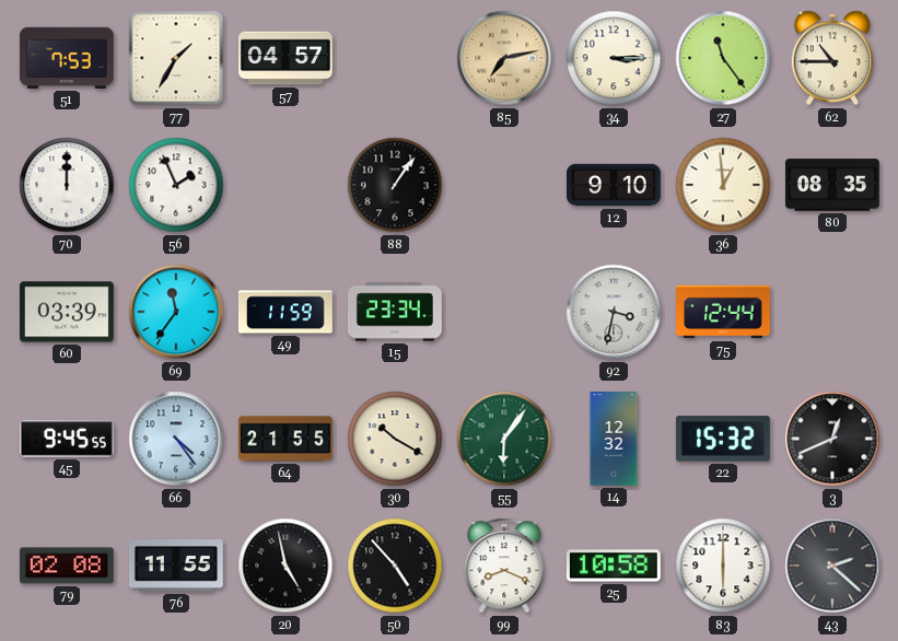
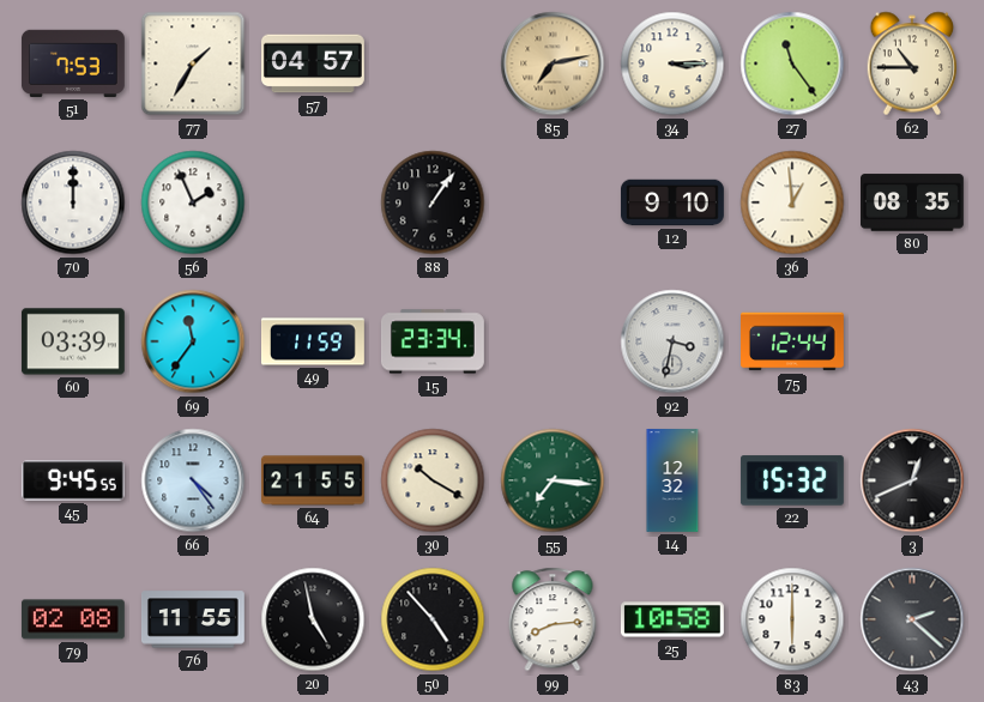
55: 6:06 -> 7:16 (553, 480)
99: 8:19 -> 8:14 (553, 619)
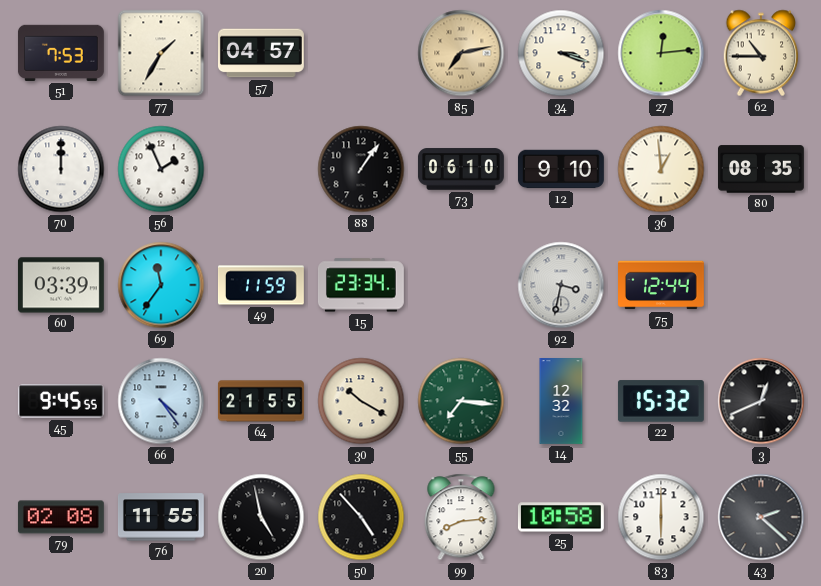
34: 3:15 -> 3:18 (561, 53)
27: 11:24 -> 12:14 (661, 53)
73: none -> 06:10 (461, 169)
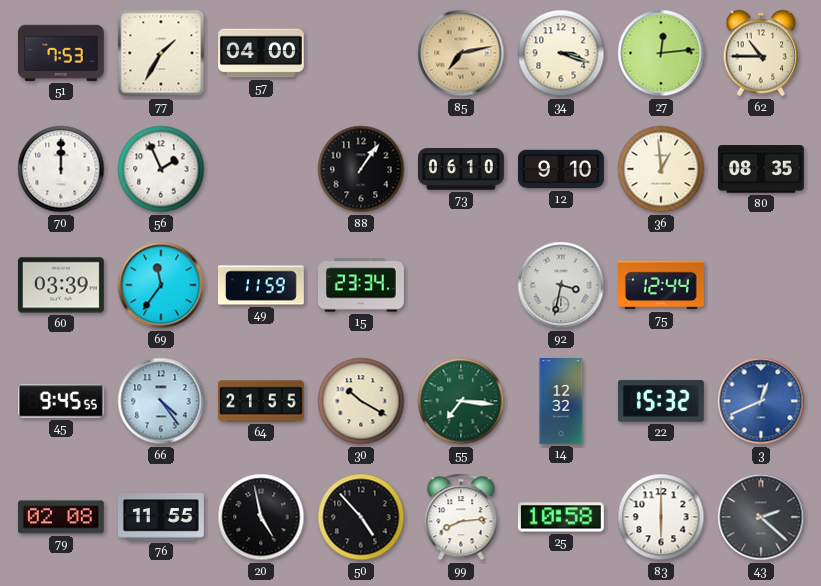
57: 04:57 -> 04:00 (262, 53)
3 dial: black -> blue (761, 401)
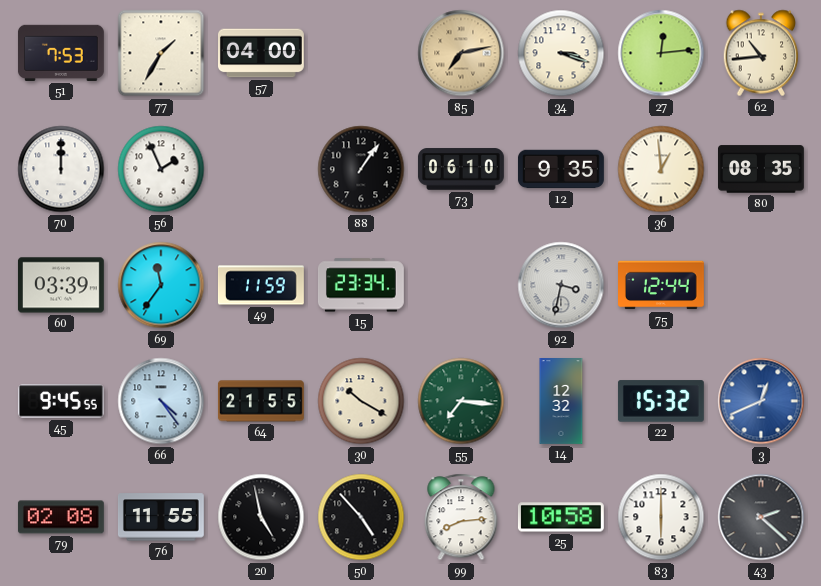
62: 10:45 -> 10:44 (761, 53)
12: 9:10 -> 9:35 (561, 169)
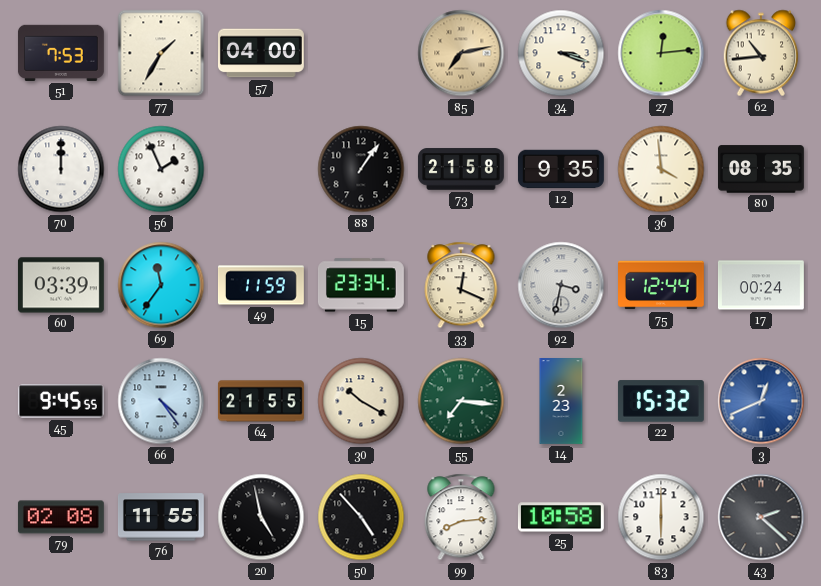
73: 06:10 -> 21:58 (461, 169)
36: 12:59 -> 3:59 (661, 169)
33: none -> 12:19 (461, 285)
17: none -> 00:24 (761, 285)
14: 12:32 -> 2:23 (561, 402)
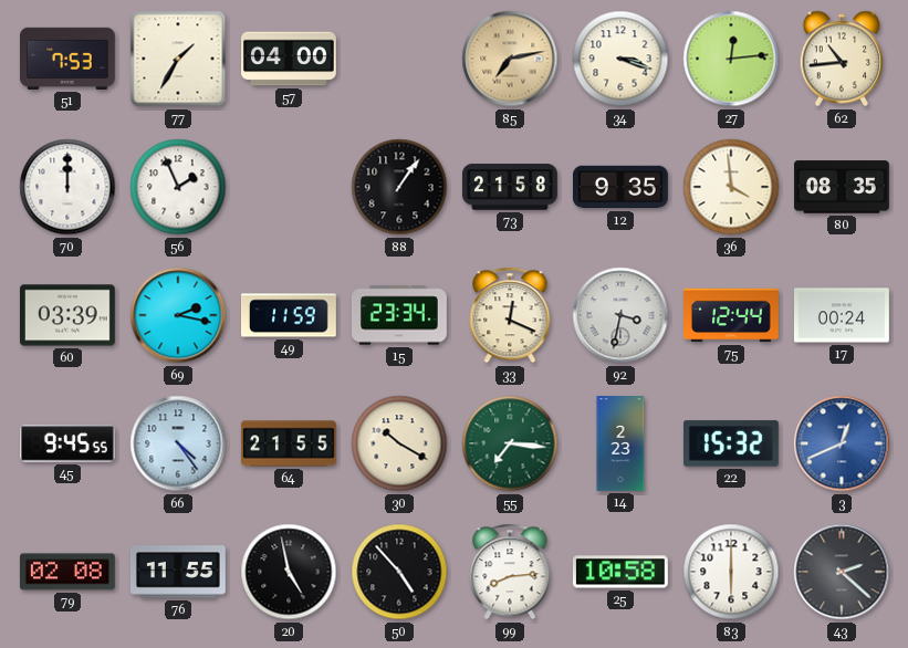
69: 11:36 -> 2:17 (178, 315)
